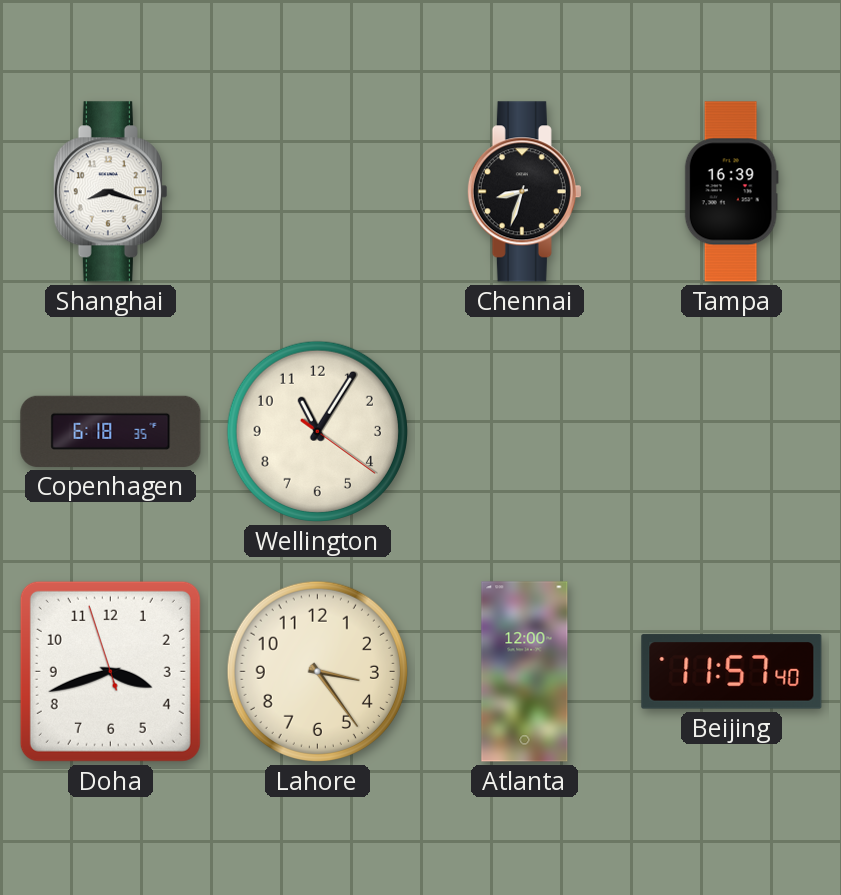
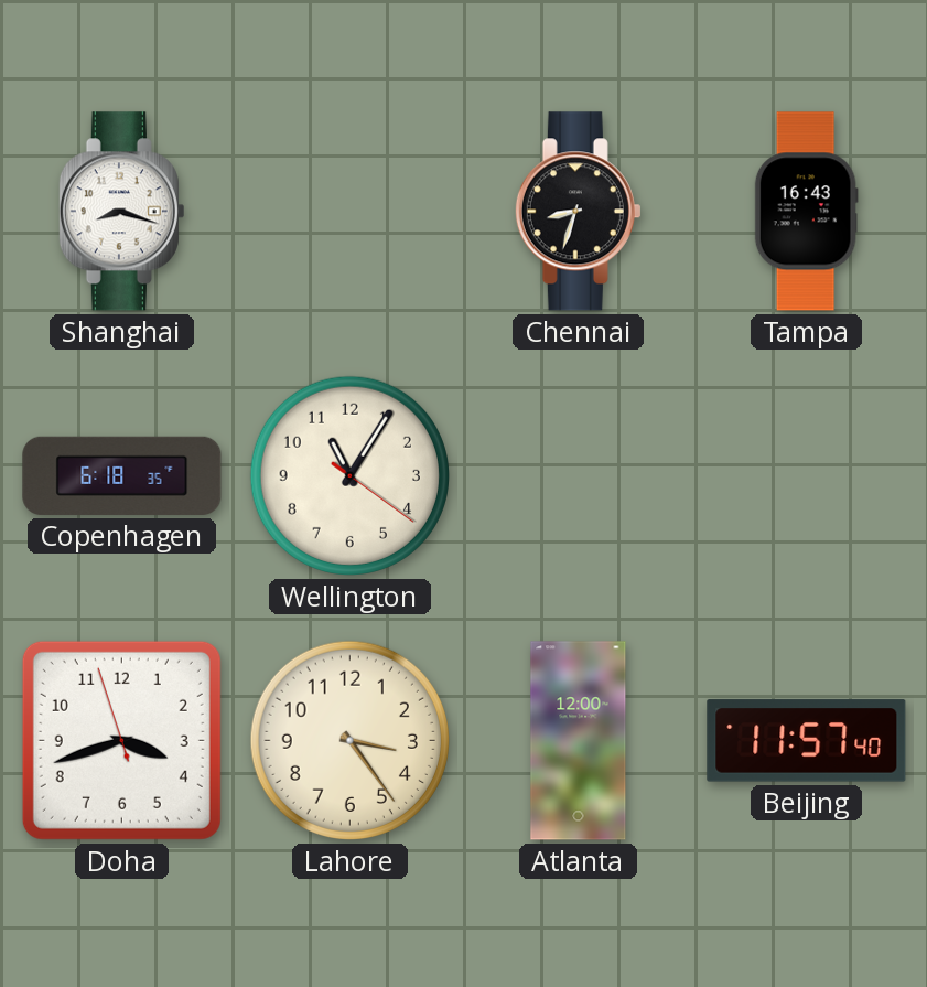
Tampa: 16:39 -> 16:43 (806, 212)
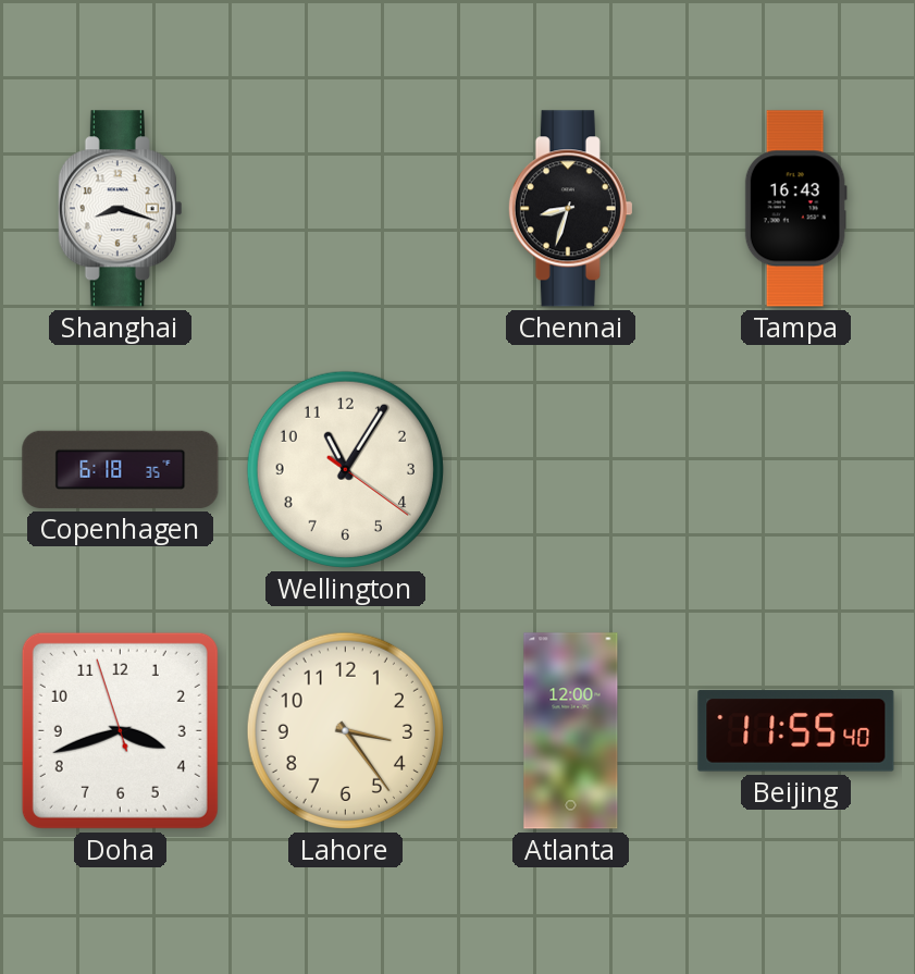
Beijing: 11:57 -> 11:55 (796, 731)
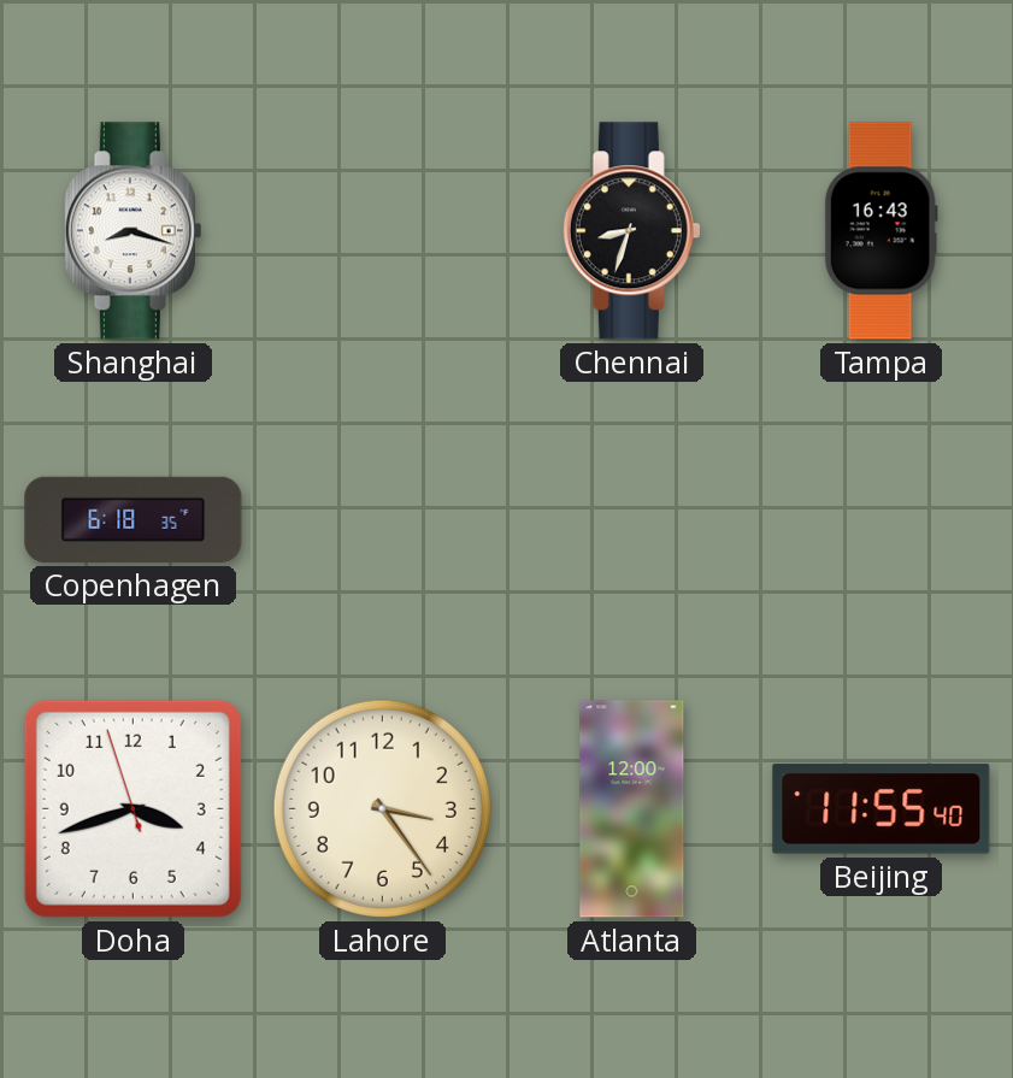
Wellington: 11:05 -> none (345, 469)
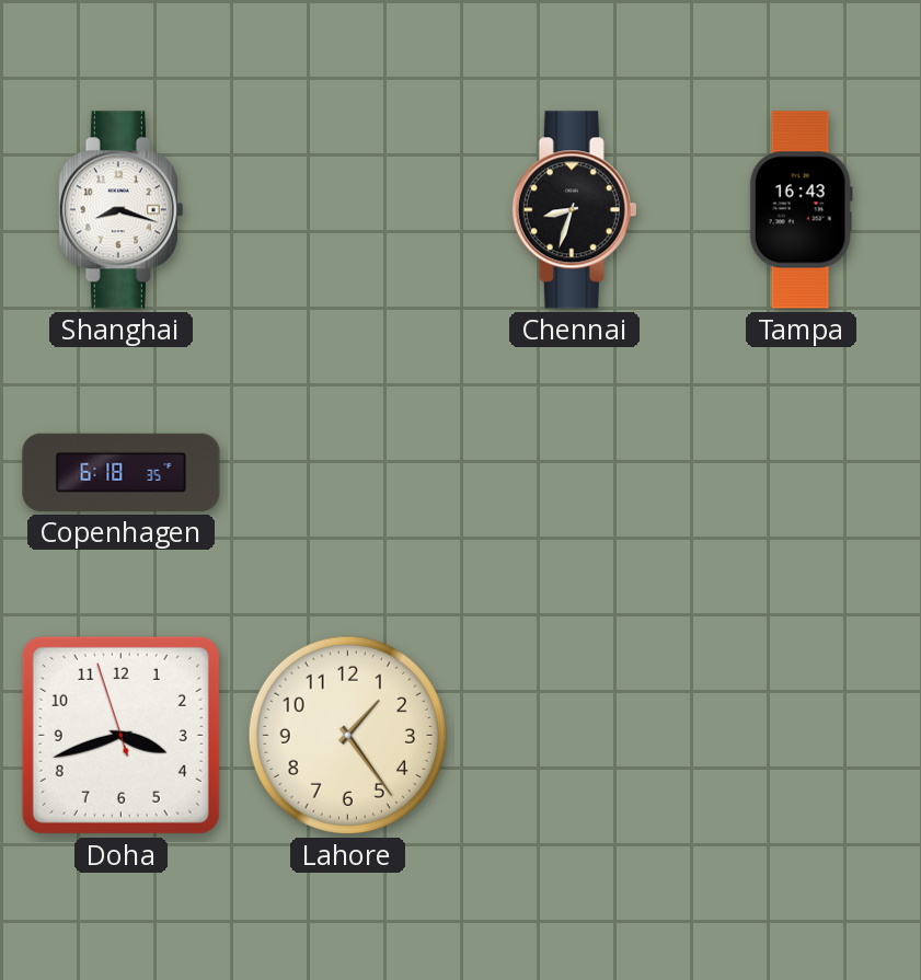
Lahore: 3:24 -> 1:24 (347, 735)
Atlanta: 12:00 -> none (632, 809)
Beijing: 11:55 -> none (882, 809)
